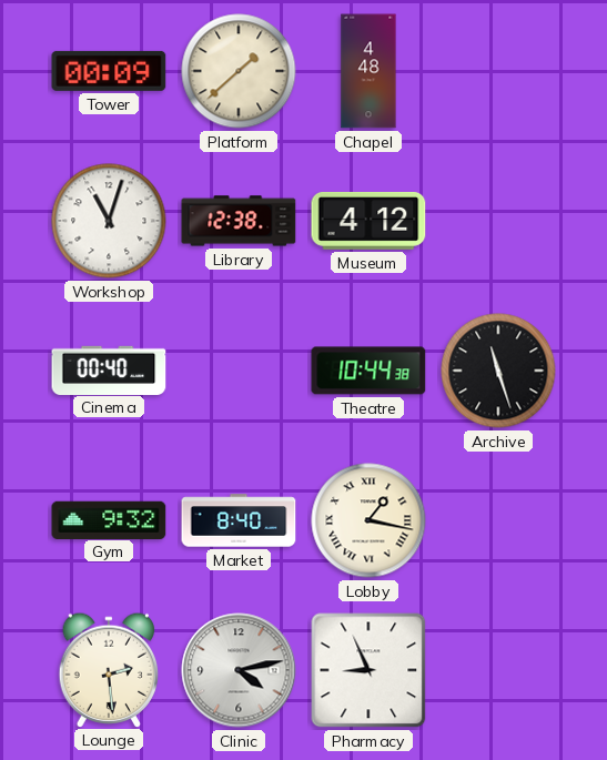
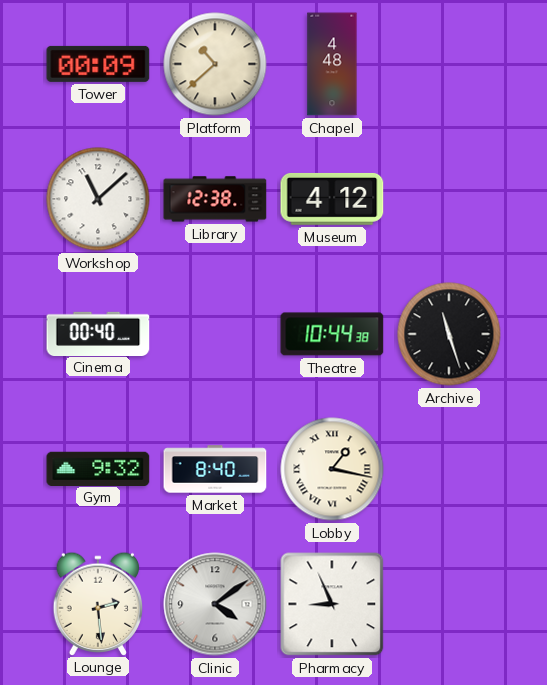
Platform: 1:38 -> 10:38 (215, 64)
Workshop: 11:03 -> 11:08 (98, 199)
Clinic: 4:13 -> 4:09 (215, 604)
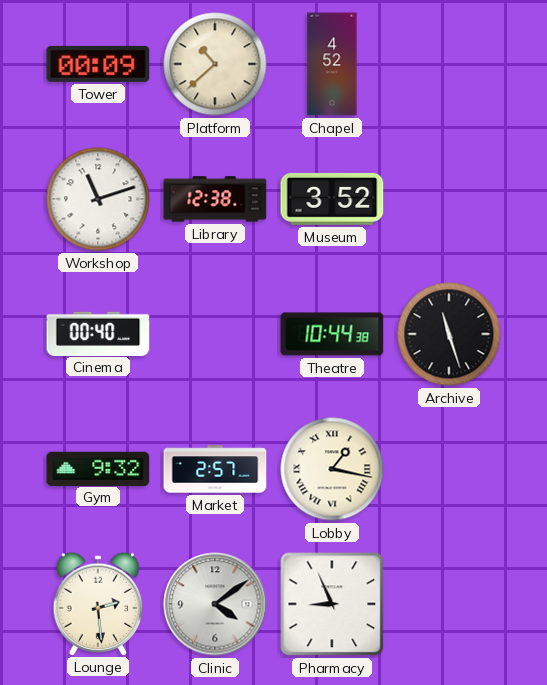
Chapel: 4:48 -> 4:52 (332, 64)
Workshop: 11:08 -> 11:12 (98, 199)
Museum: 4:12 -> 3:52 (332, 199)
Market: 8:40 -> 2:57 (215, 469)
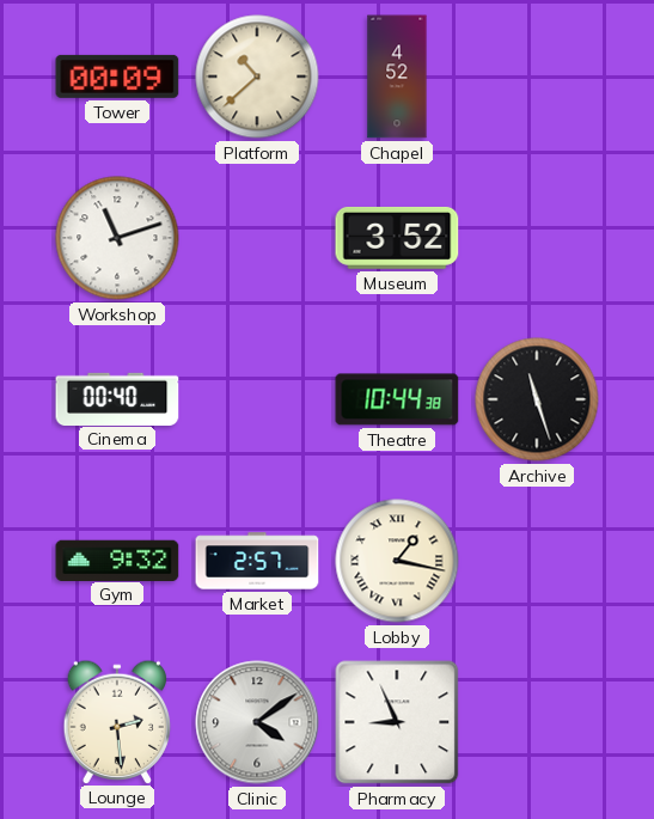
Library: 12:38 -> none (215, 199)
